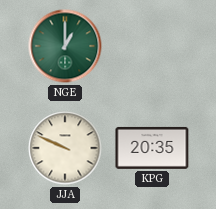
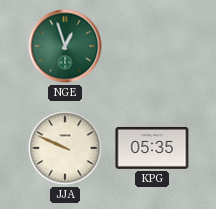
NGE: 1:00 -> 12:57 (65, 46)
KPG: 20:35 -> 05:35 (152, 148)
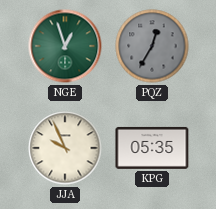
PQZ: none -> 12:35 (152, 46)
JJA: 9:49 -> 9:56 (65, 148)
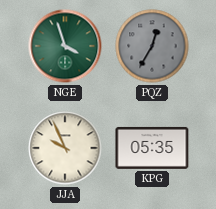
NGE: 12:57 -> 3:57 (65, 46)
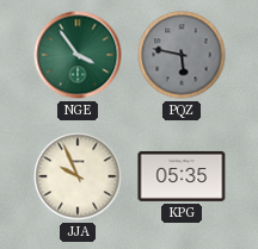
NGE: 3:57 -> 3:54 (78, 55)
PQZ: 12:35 -> 5:47 (182, 55)
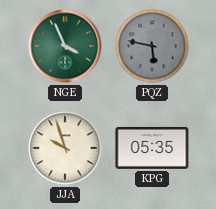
NGE: 3:54 -> 3:56 (65, 46)
JJA: 9:56 -> 9:57 (65, 148)
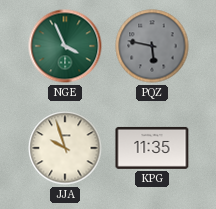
KPG: 05:35 -> 11:35 (152, 148)
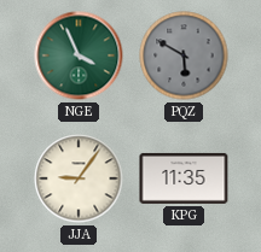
PQZ: 5:47 -> 5:50 (184, 55)
JJA: 9:57 -> 9:06 (79, 178)
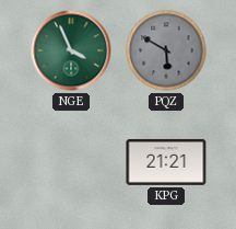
JJA: 9:06 -> none (79, 178)
KPG: 11:35 -> 21:21 (166, 162)
